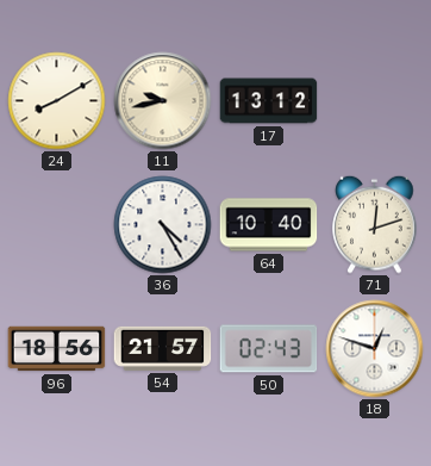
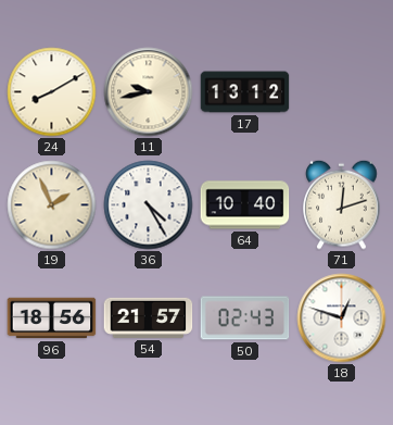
19: none -> 1:56 (52, 205)
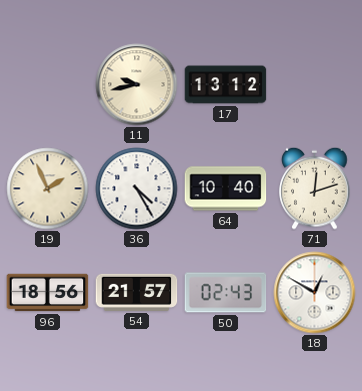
24: 8:10 -> none (52, 92)
18: 12:48 -> 12:50 (315, 293)
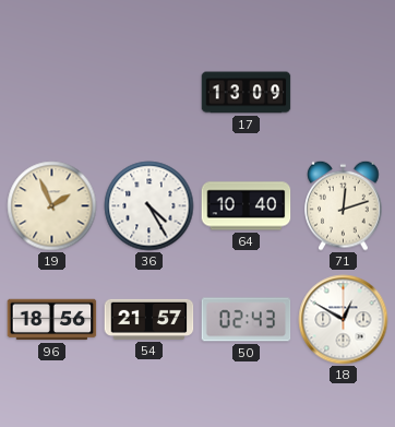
11: 9:43 -> none (137, 85)
17: 13:12 -> 13:09 (247, 93)
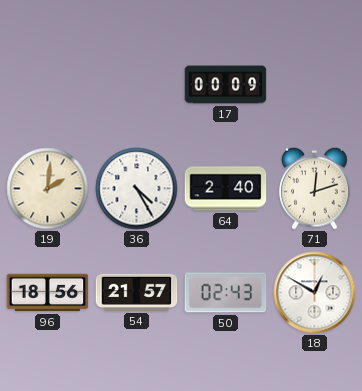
17: 13:09 -> 00:09 (226, 85)
19: 1:56 -> 2:01 (48, 189)
64: 10:40 -> 2:40 (226, 189)
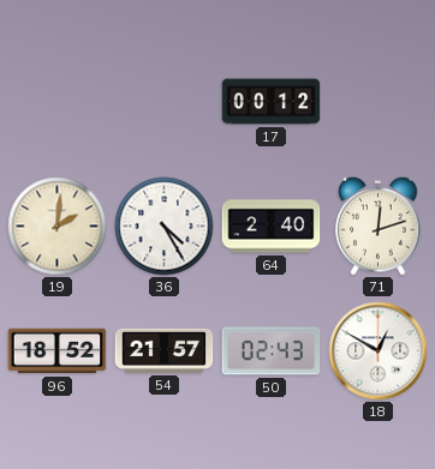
17: 00:09 -> 00:12 (272, 102)
96: 18:56 -> 18:52 (58, 351)
